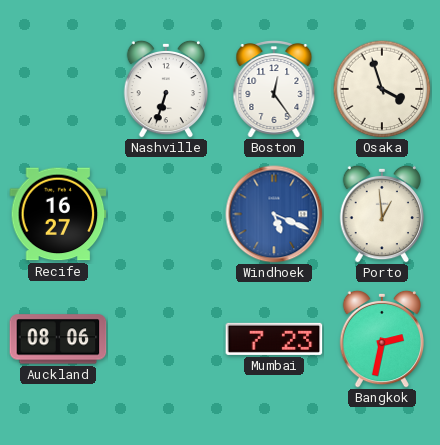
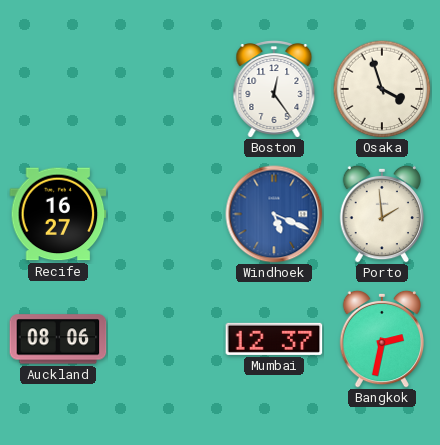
Nashville: 6:33 -> none (165, 89)
Porto: 12:59 -> 1:59 (381, 214)
Mumbai: 7:23 -> 12:37 (274, 339)
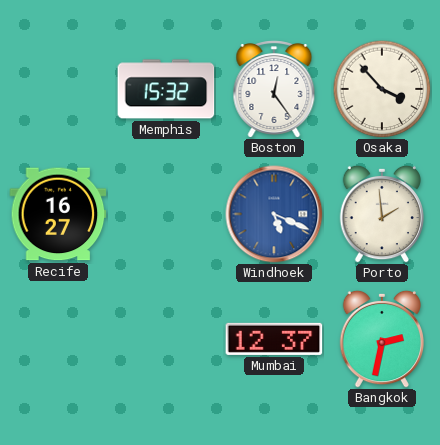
Memphis: none -> 15:32 (166, 89)
Osaka: 3:57 -> 3:53 (382, 89)
Auckland: 08:06 -> none (58, 339)
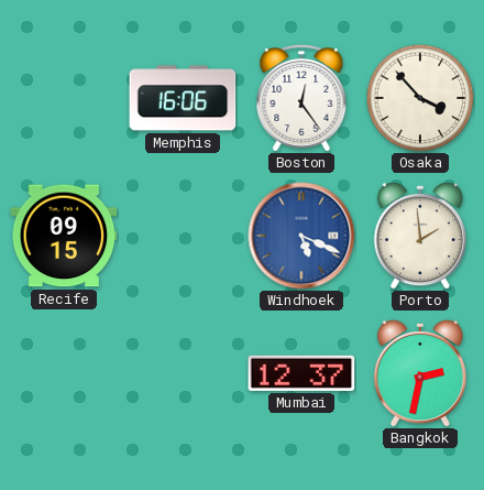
Memphis: 15:32 -> 16:06 (183, 98)
Recife: 16:27 -> 09:15 (64, 236)
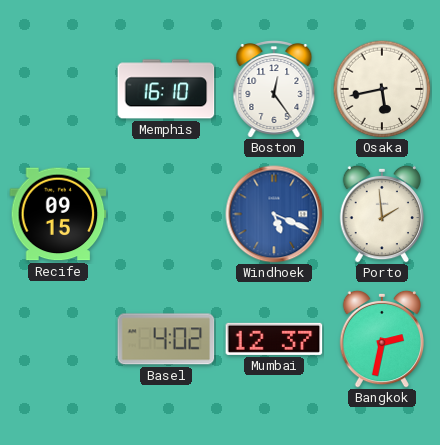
Memphis: 16:06 -> 16:10 (166, 89)
Osaka: 3:53 -> 5:43 (382, 89)
Basel: none -> 4:02 (166, 339)
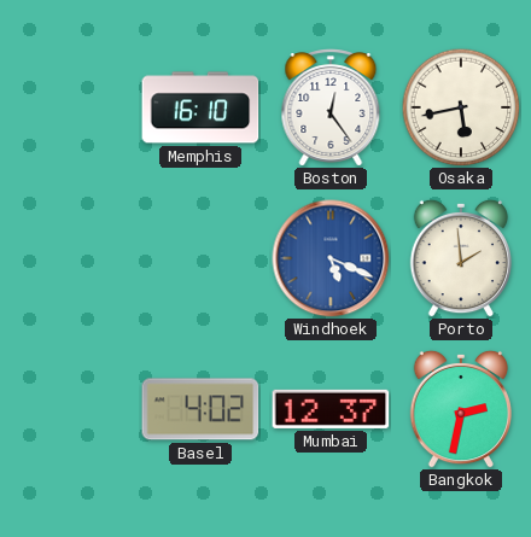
Recife: 09:15 -> none (58, 214)
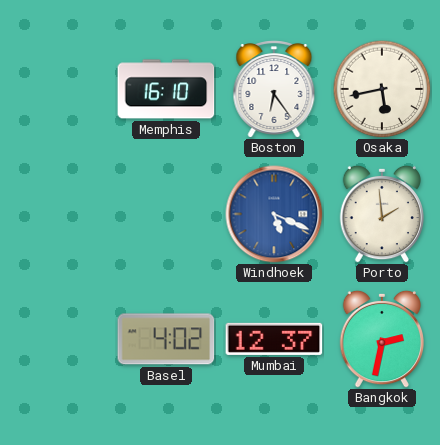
Boston: 12:24 -> 6:24 (274, 89)
